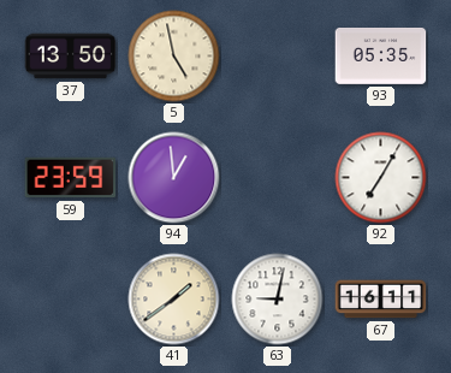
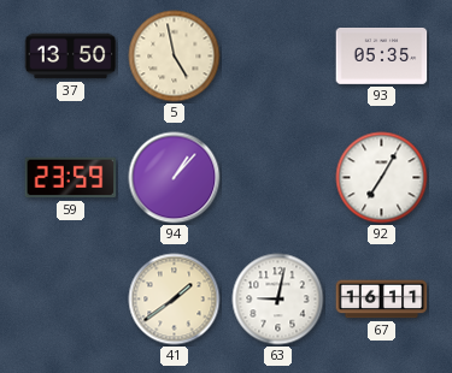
94: 12:59 -> 1:07 (175, 178)
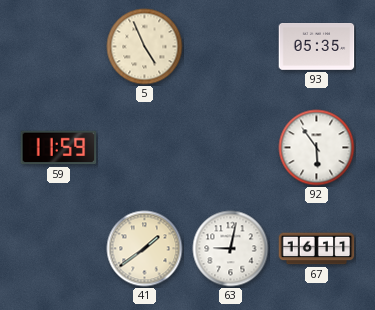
37: 13:50 -> none (71, 57)
5: 4:58 -> 4:56 (145, 47)
59: 23:59 -> 11:59 (59, 148)
94: 1:07 -> none (175, 178)
92: 7:05 -> 5:54 (317, 148)
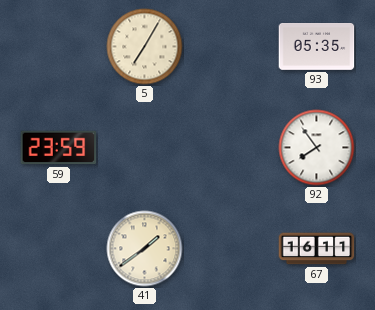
5: 4:56 -> 7:05 (145, 47)
59: 11:59 -> 23:59 (59, 148)
92: 5:54 -> 7:54 (317, 148)
63: 9:02 -> none (231, 249)
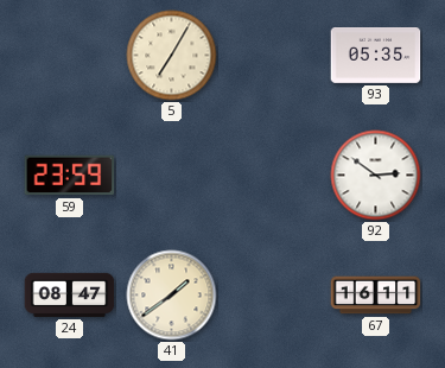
92: 7:54 -> 2:51 (376, 176)
24: none -> 08:47 (70, 294)
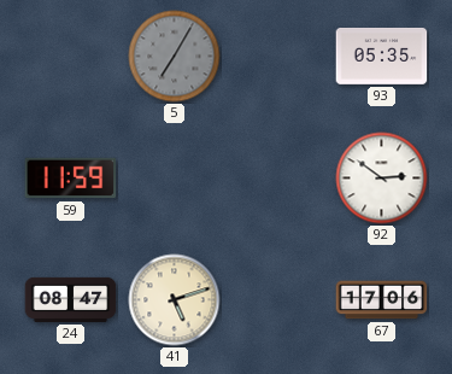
5 dial: cream -> grey (175, 57)
59: 23:59 -> 11:59 (71, 179)
41: 1:39 -> 5:12 (175, 300)
67: 16:11 -> 17:06 (382, 300)
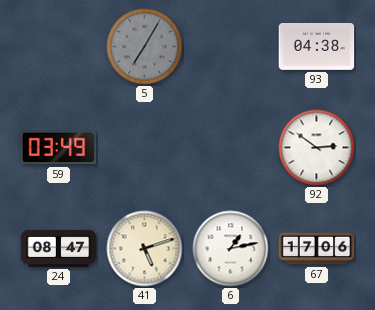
93: 05:35 -> 04:38 (317, 47)
59: 11:59 -> 03:49 (59, 148)
6: none -> 1:13 (231, 249)
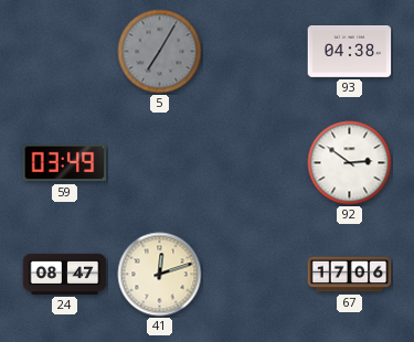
41: 5:12 -> 12:12 (160, 275)
6: 1:13 -> none (231, 249)
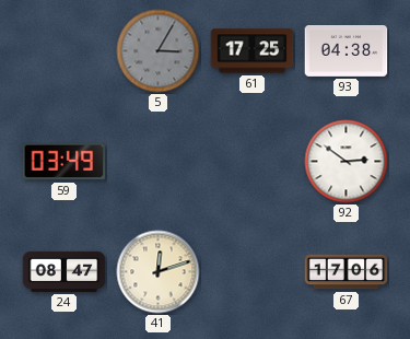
5: 7:05 -> 3:05 (159, 51)
61: none -> 17:25 (253, 51)
